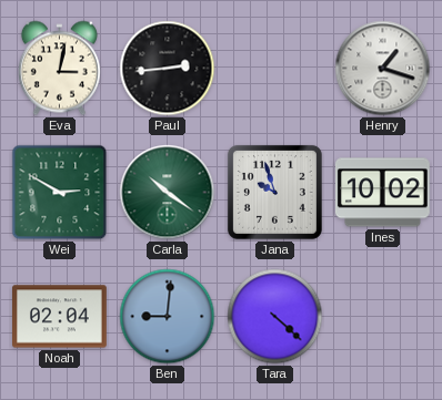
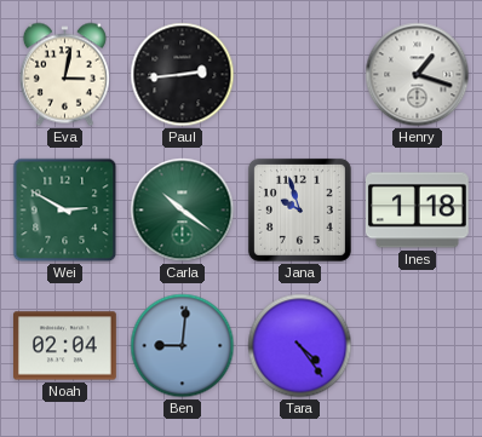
Ines: 10:02 -> 1:18 (418, 211)
Tara: 4:22 -> 4:24 (300, 346)
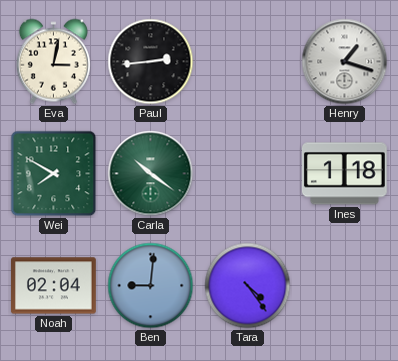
Wei: 2:50 -> 7:50 (54, 174)
Jana: 9:57 -> none (299, 209)
